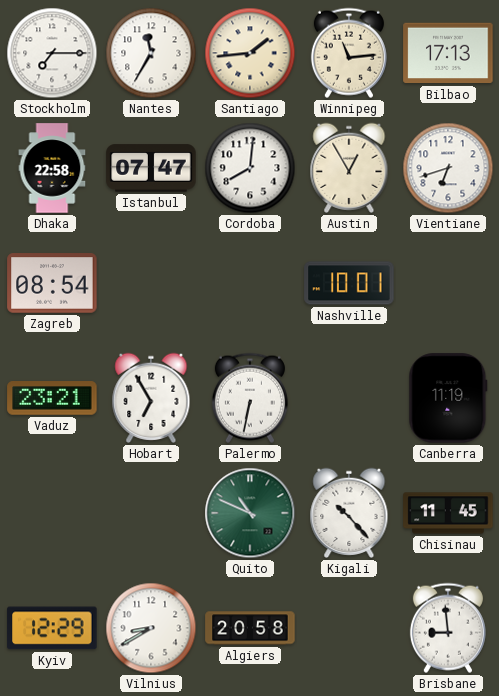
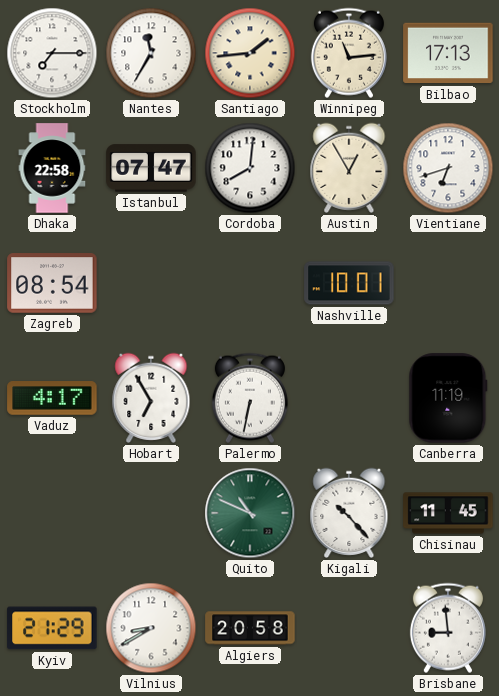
Vaduz: 23:21 -> 4:17 (52, 398)
Kyiv: 12:29 -> 21:29 (52, 628)
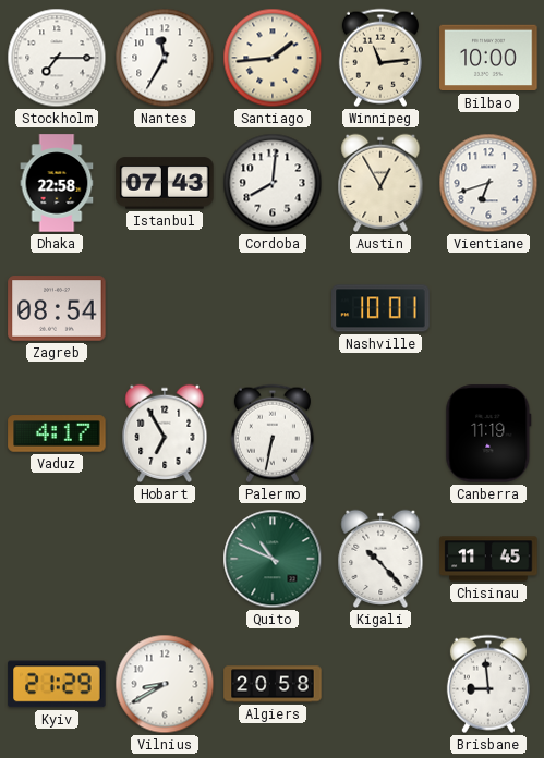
Bilbao: 17:13 -> 10:00 (488, 58)
Istanbul: 07:47 -> 07:43 (165, 183)
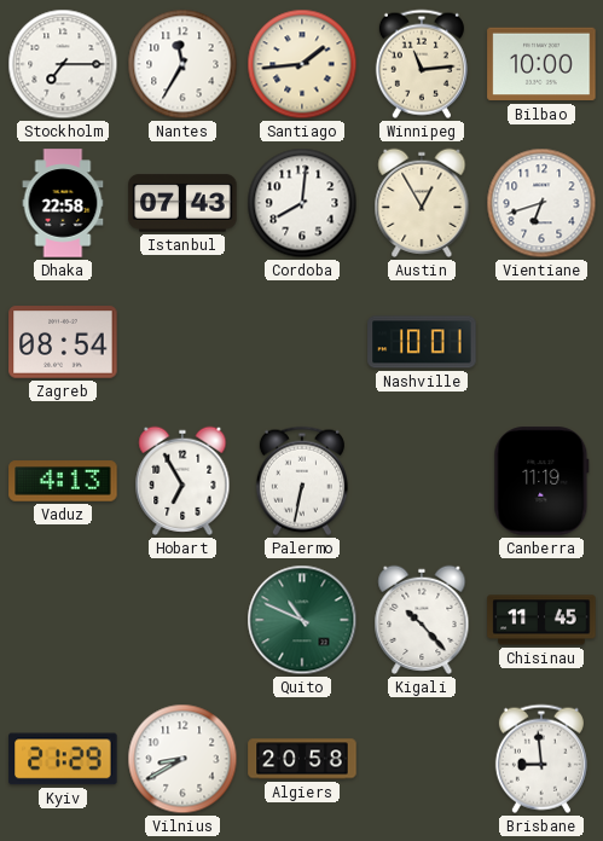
Vaduz: 4:17 -> 4:13 (63, 481)
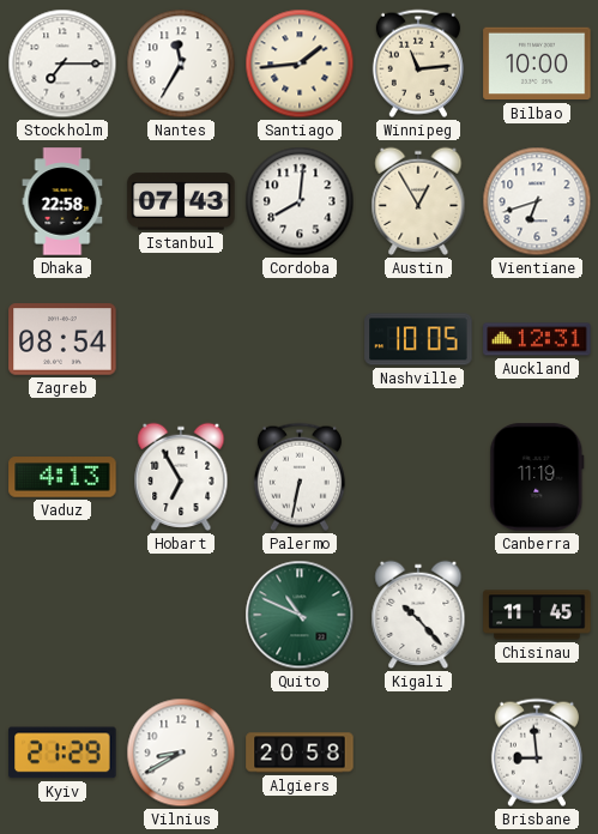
Nashville: 10:01 -> 10:05 (418, 339)
Auckland: none -> 12:31 (537, 339)
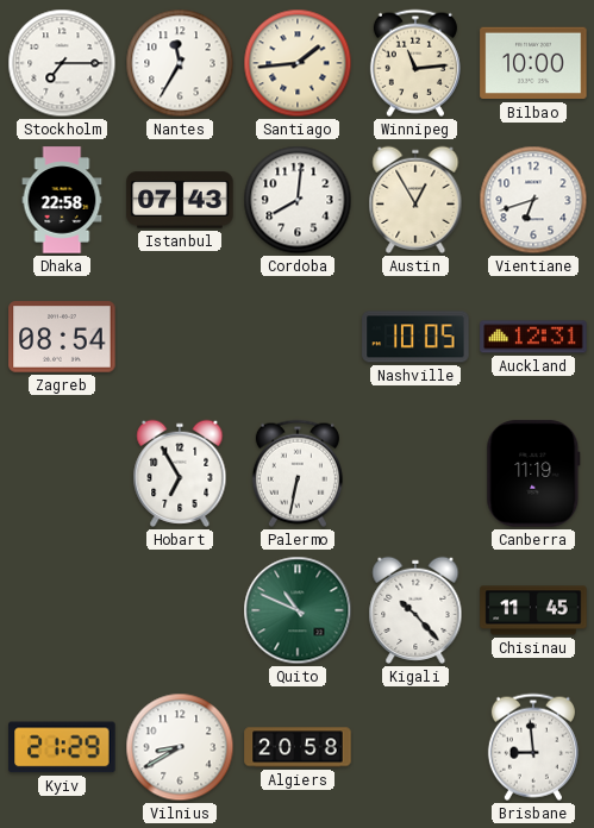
Vaduz: 4:13 -> none (62, 477)
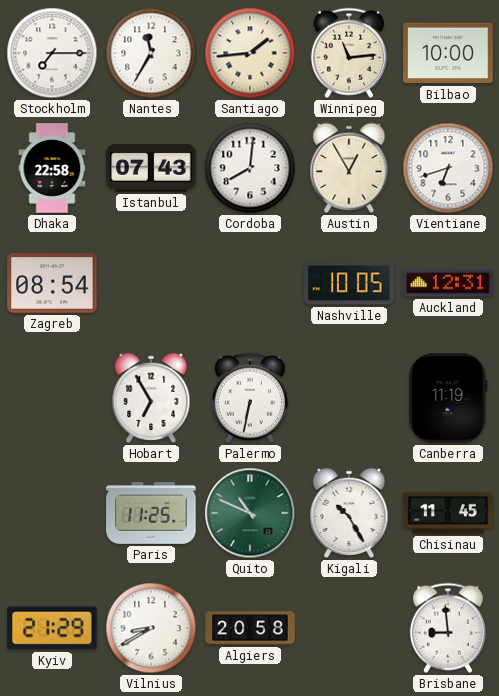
Paris: none -> 11:25 (151, 513)
Kigali: 10:23 -> 10:25 (349, 513)
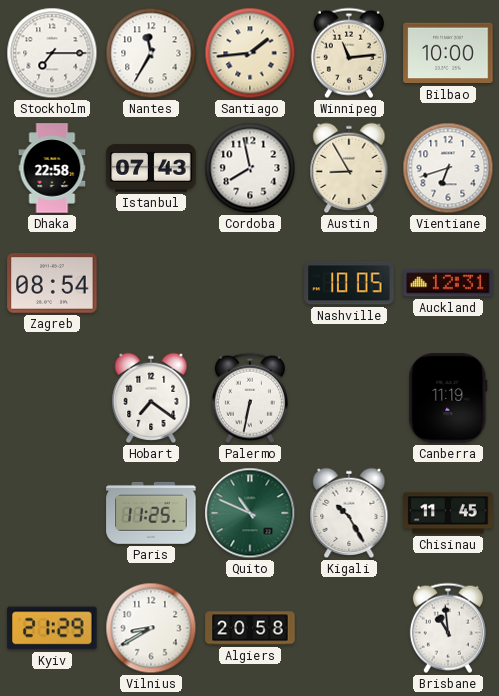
Cordoba: 8:01 -> 7:58 (250, 168)
Austin: 12:55 -> 8:55 (349, 168)
Hobart: 6:55 -> 7:21 (151, 398)
Brisbane: 8:59 -> 10:59 (448, 628)
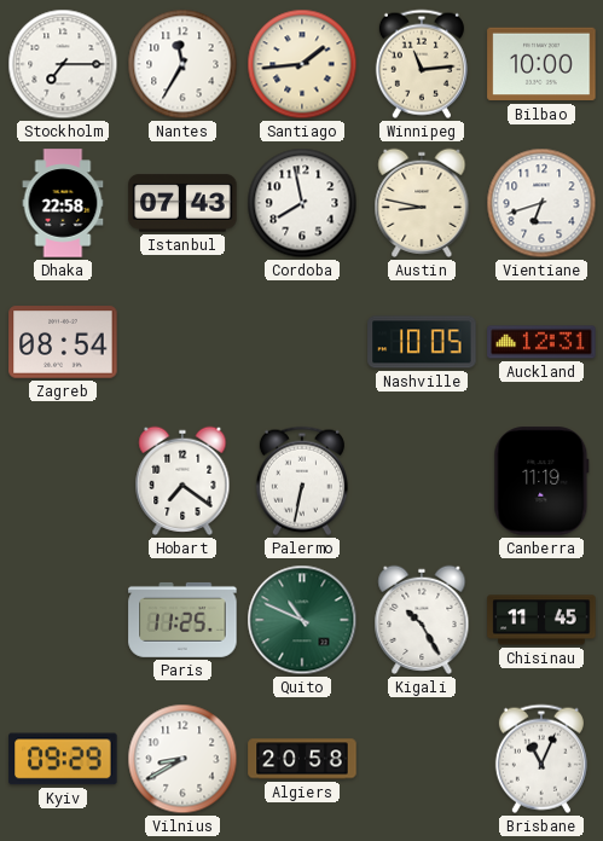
Austin: 8:55 -> 8:47 (422, 203)
Kyiv: 21:29 -> 09:29 (63, 759)
Brisbane: 10:59 -> 11:04 (541, 759)
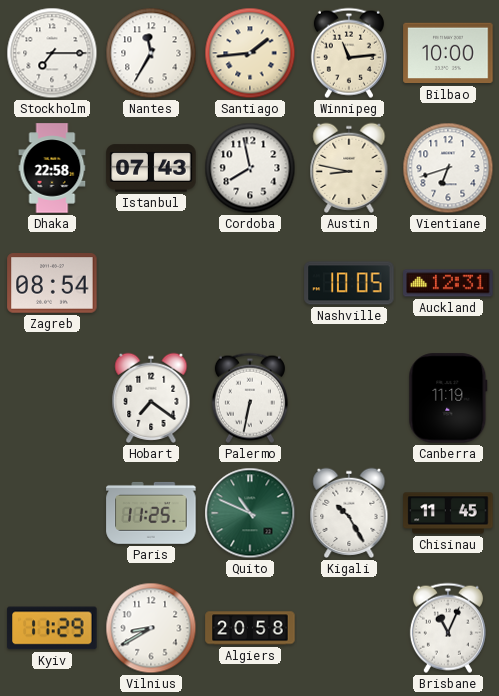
Kyiv: 09:29 -> 11:29 (52, 628)
